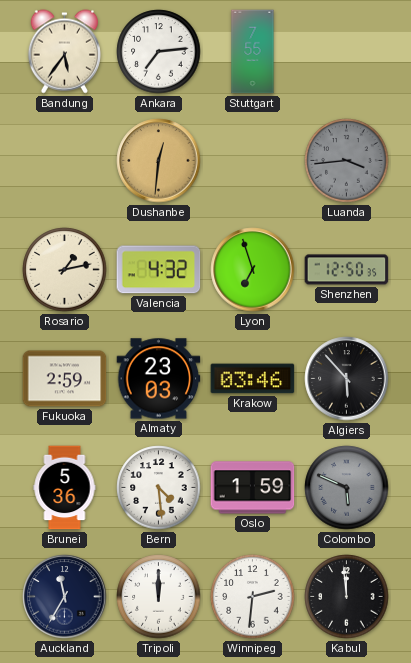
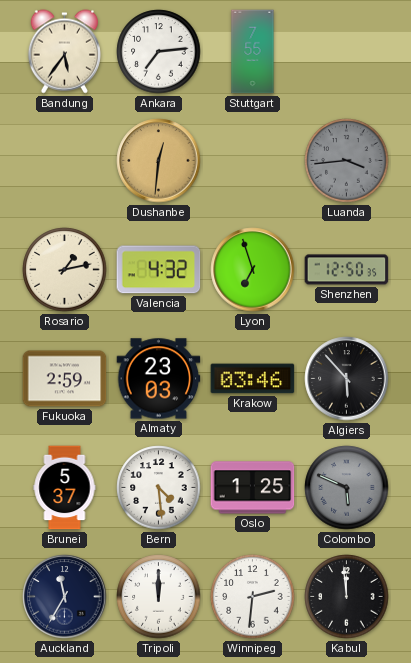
Brunei: 5:36 -> 5:37 (65, 488)
Oslo: 1:59 -> 1:25 (253, 488)
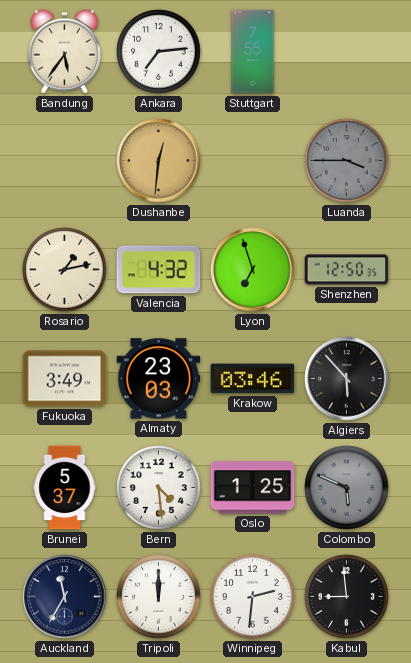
Luanda: 3:44 -> 3:45 (347, 161)
Fukuoka: 2:59 -> 3:49 (65, 379)
Kabul: 11:59 -> 8:59 (347, 597)
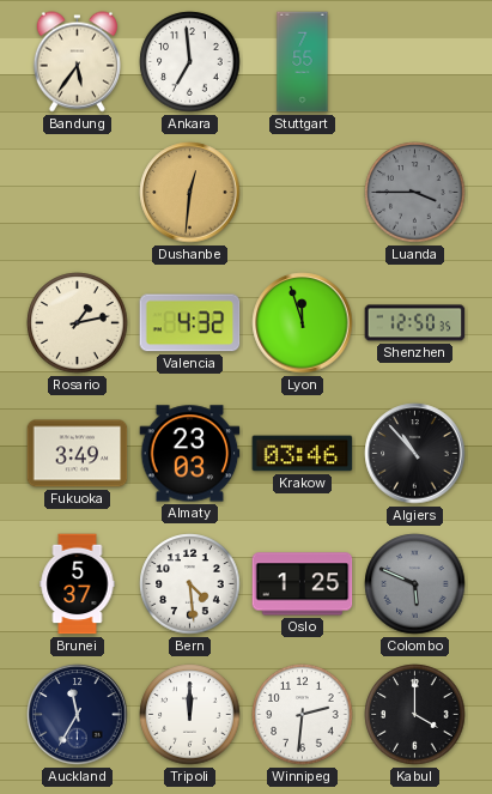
Ankara: 7:14 -> 6:59 (190, 62)
Lyon: 6:57 -> 11:57 (303, 323)
Algiers: 5:53 -> 10:53 (415, 454)
Kabul: 8:59 -> 4:00 (415, 715)
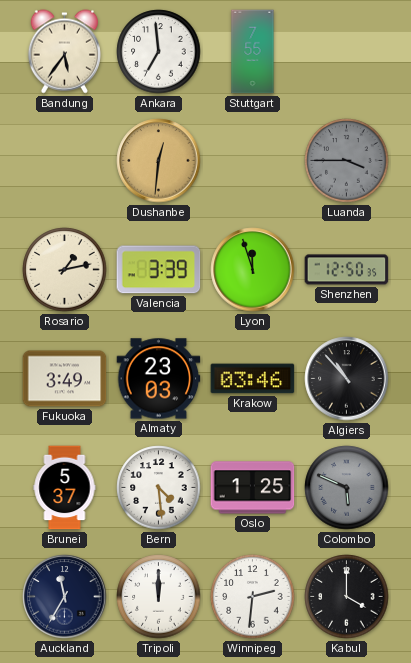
Valencia: 4:32 -> 3:39 (159, 270)
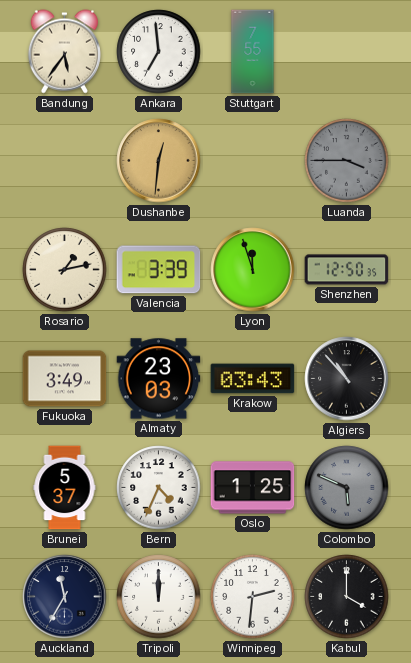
Krakow: 03:46 -> 03:43 (253, 379)
Bern: 4:29 -> 4:34 (159, 488)
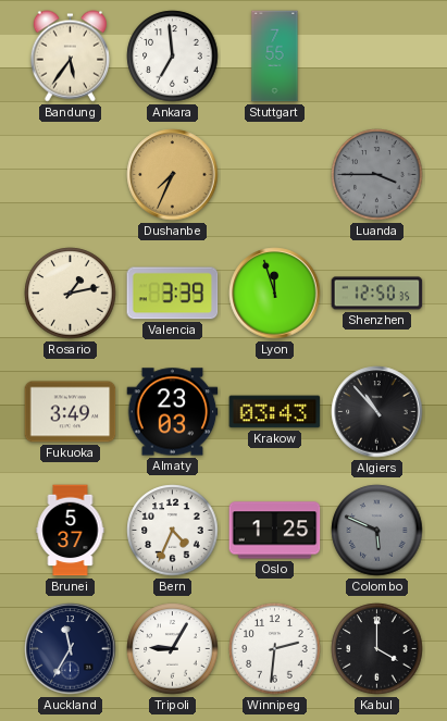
Dushanbe: 12:31 -> 7:34 (173, 175)
Tripoli: 12:00 -> 9:05 (173, 649)
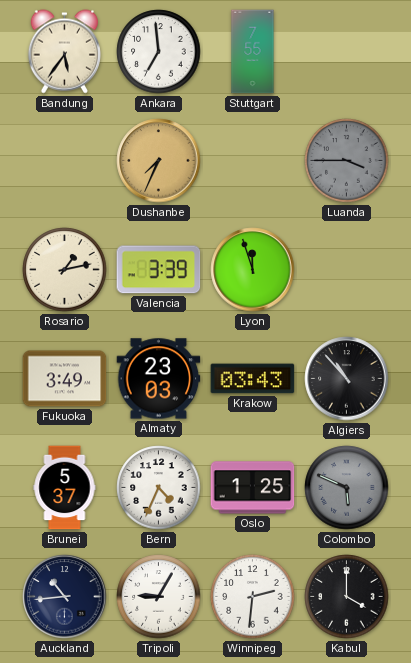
Shenzhen: 12:50 -> none (377, 294)
Auckland: 11:35 -> 10:44 (65, 597)
